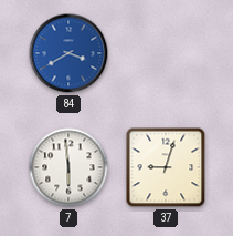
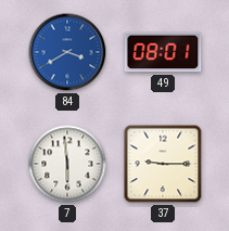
49: none -> 08:01 (163, 52)
37: 9:03 -> 9:15 (163, 164)
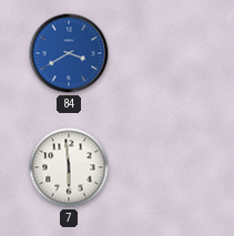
49: 08:01 -> none (163, 52)
37: 9:15 -> none (163, 164)
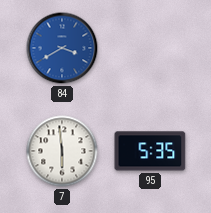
95: none -> 5:35 (150, 151)
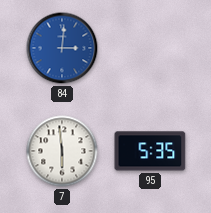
84: 3:40 -> 3:01 (62, 48)
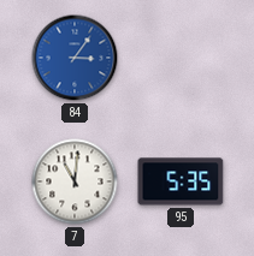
84: 3:01 -> 3:06 (75, 58)
7: 5:59 -> 11:01 (75, 181)
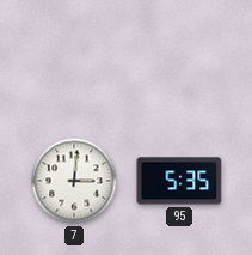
84: 3:06 -> none (75, 58)
7: 11:01 -> 3:01 (74, 181)
